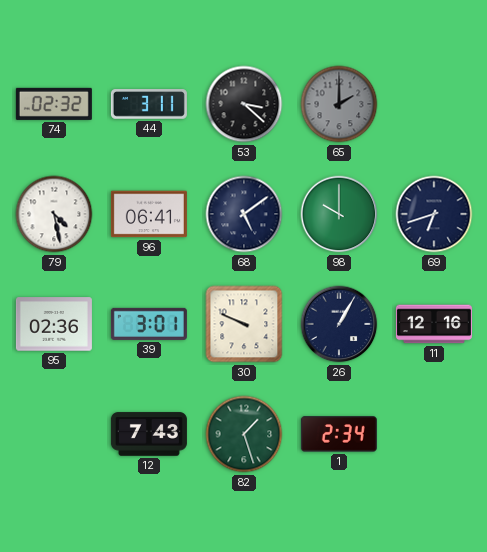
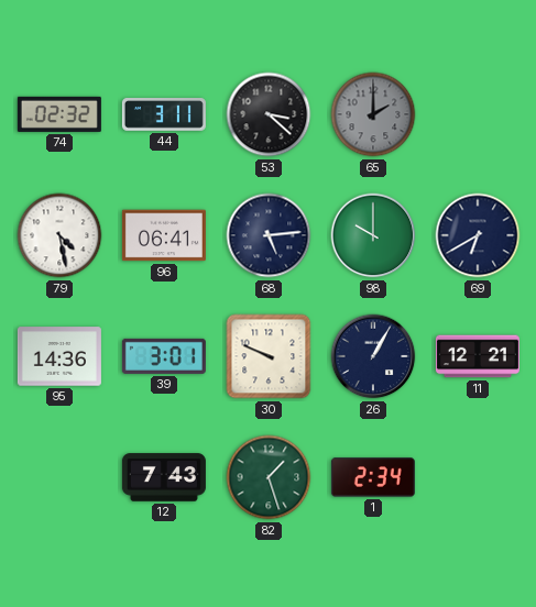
68: 5:09 -> 5:14 (269, 235)
69: 6:42 -> 6:40 (478, 235)
95: 02:36 -> 14:36 (59, 356)
11: 12:16 -> 12:21 (478, 356)
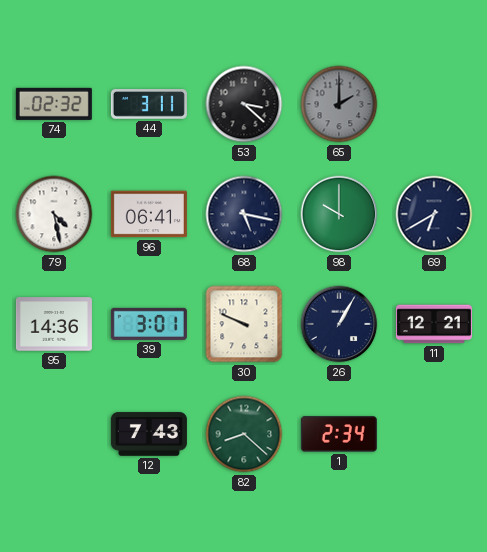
68: 5:14 -> 5:17 (244, 214)
82: 1:27 -> 8:22 (244, 434)
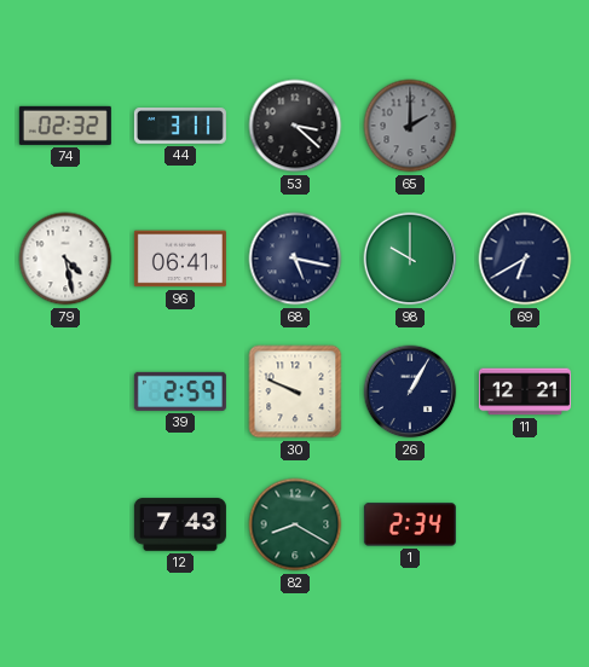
95: 14:36 -> none (54, 324)
39: 3:01 -> 2:59 (180, 391)
82: 8:22 -> 8:20 (295, 524)
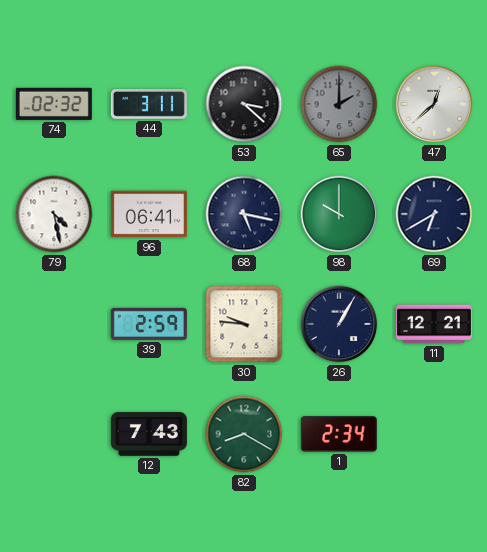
47: none -> 12:38 (434, 104)
30: 9:49 -> 9:46 (244, 324)
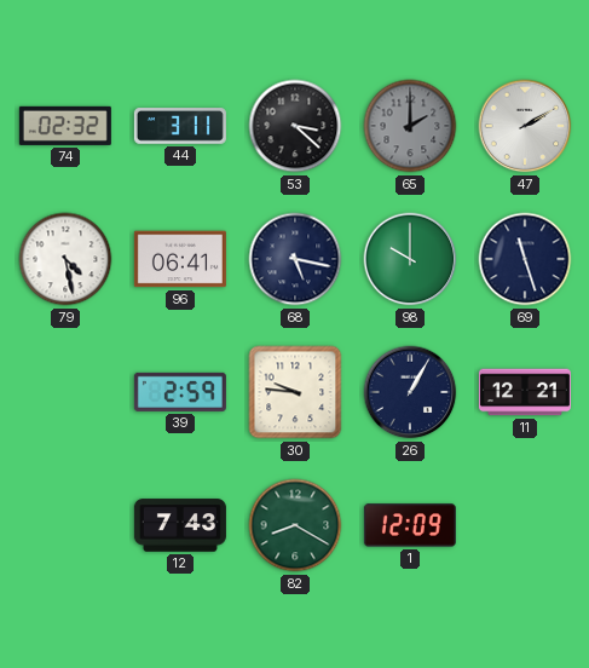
47: 12:38 -> 2:10 (525, 126)
69: 6:40 -> 11:27 (525, 259)
1: 2:34 -> 12:09 (410, 525)
